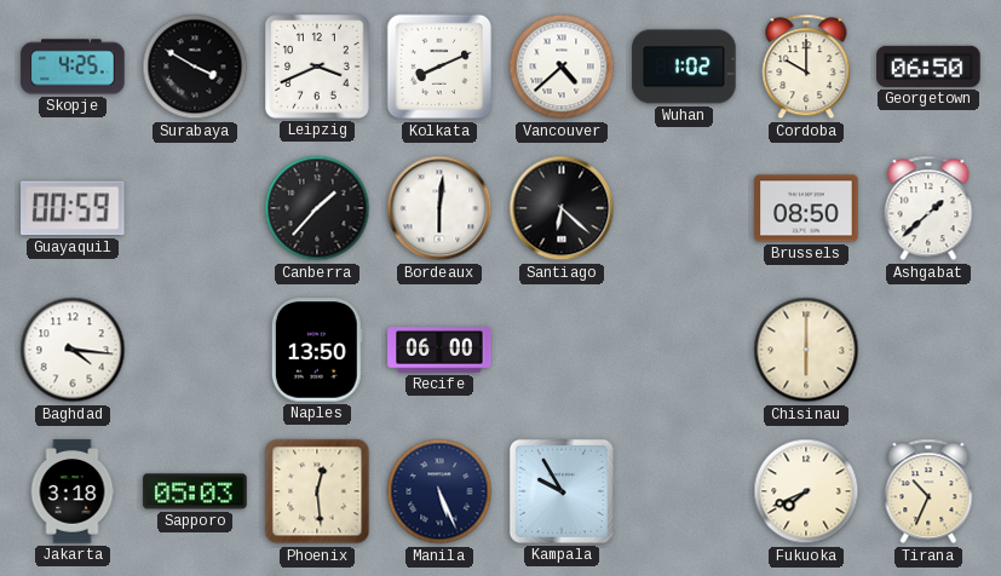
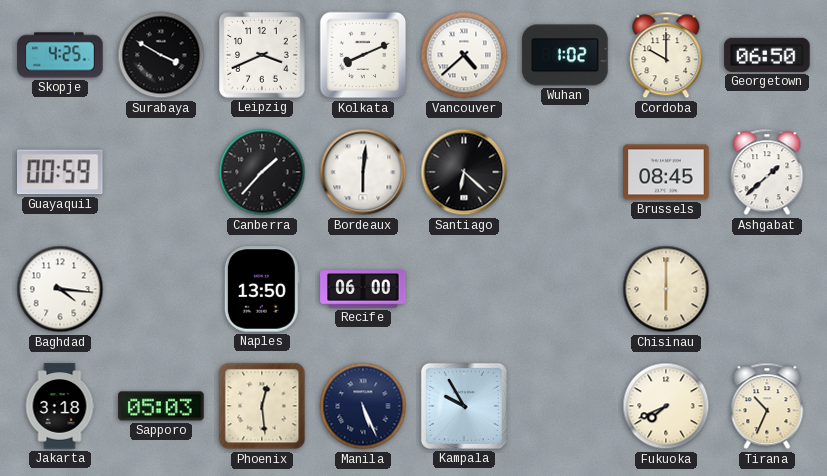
Brussels: 08:50 -> 08:45 (666, 172)
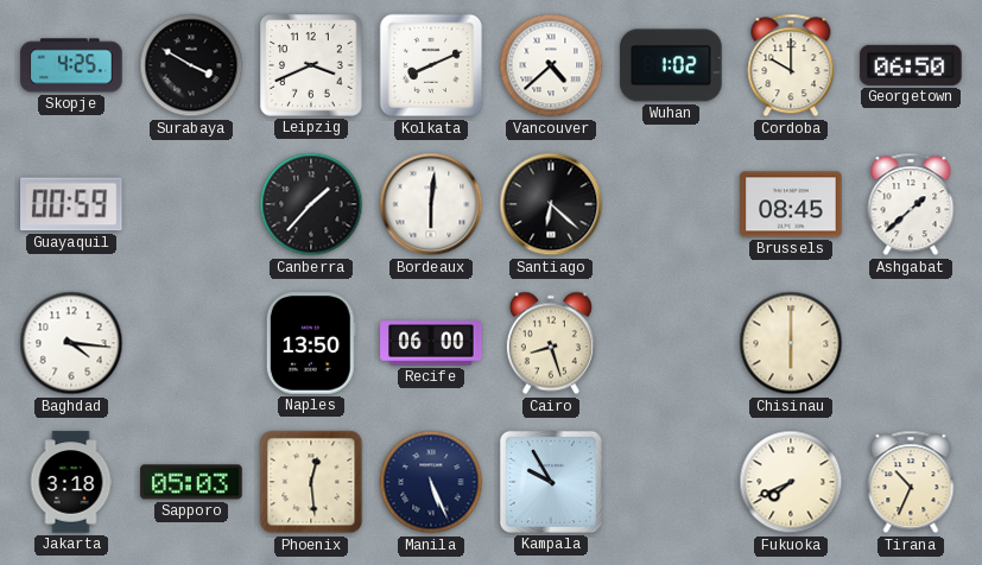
Cairo: none -> 8:27 (551, 343)
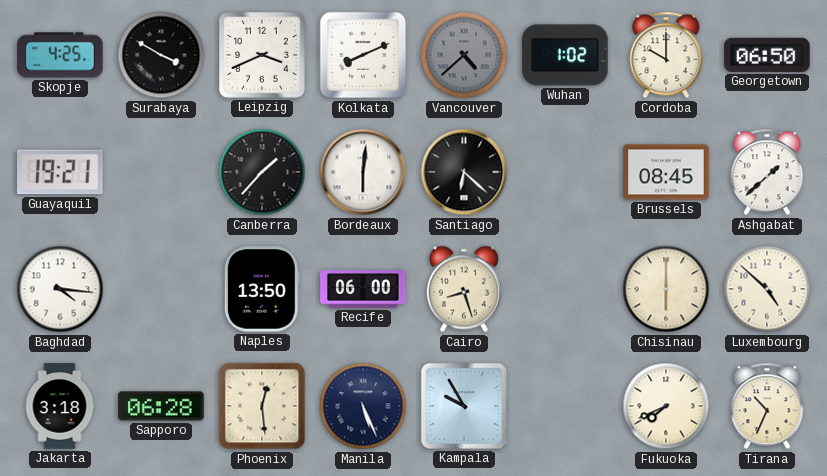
Vancouver dial: white -> grey (464, 55)
Guayaquil: 00:59 -> 19:21 (61, 172)
Luxembourg: none -> 4:52 (767, 289)
Sapporo: 05:03 -> 06:28 (161, 406)
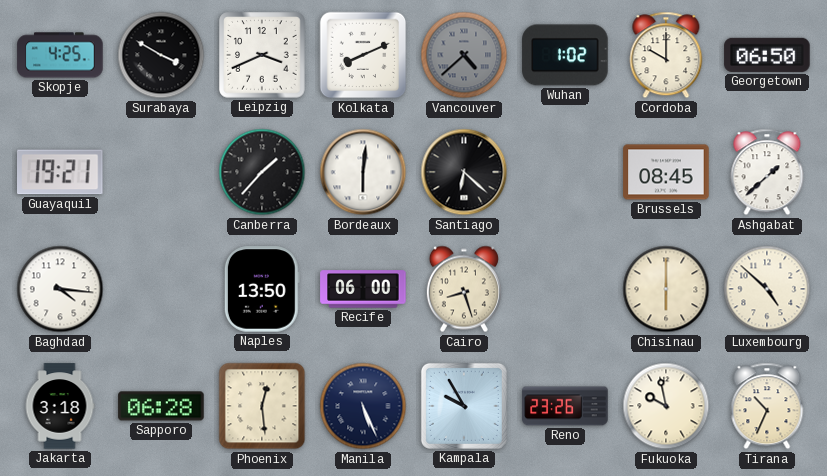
Reno: none -> 23:26 (565, 406)
Fukuoka: 7:41 -> 9:58 (666, 406)
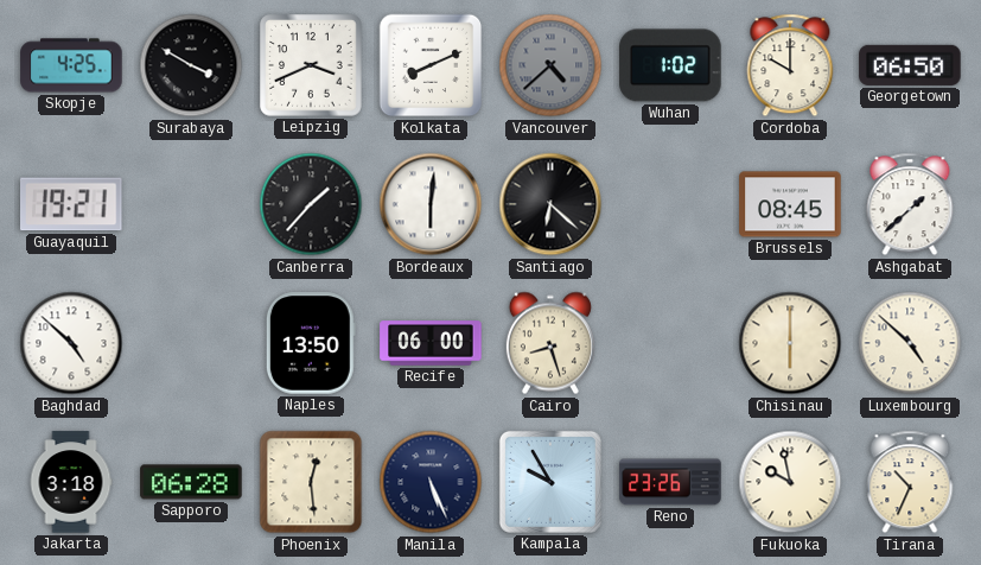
Baghdad: 4:16 -> 4:52 (71, 343)
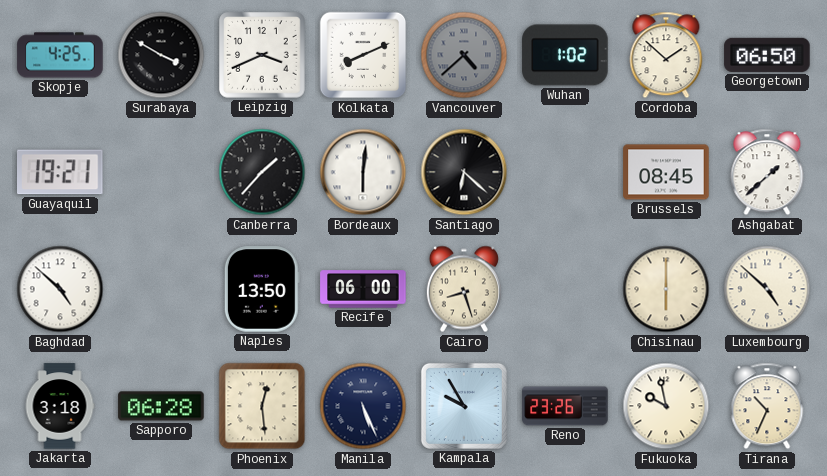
Cordoba: 10:00 -> 1:52 (666, 55)
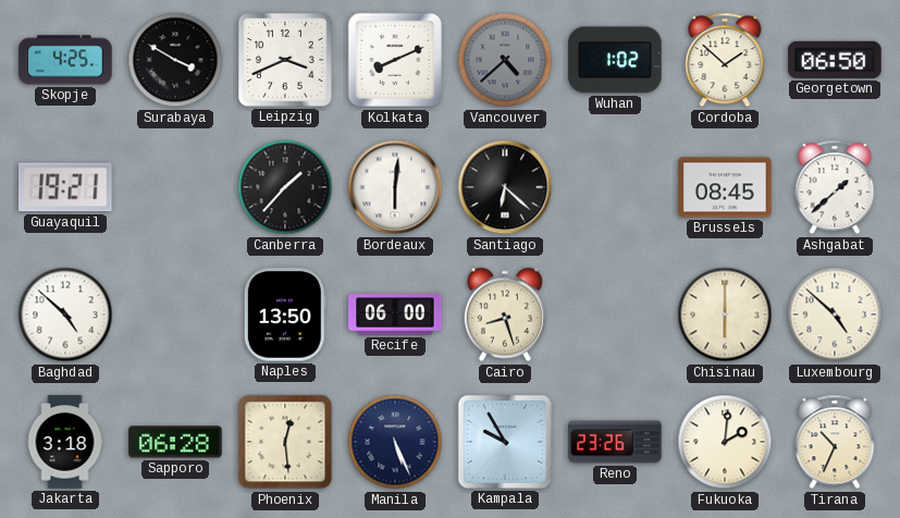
Fukuoka: 9:58 -> 2:01 (725, 442)
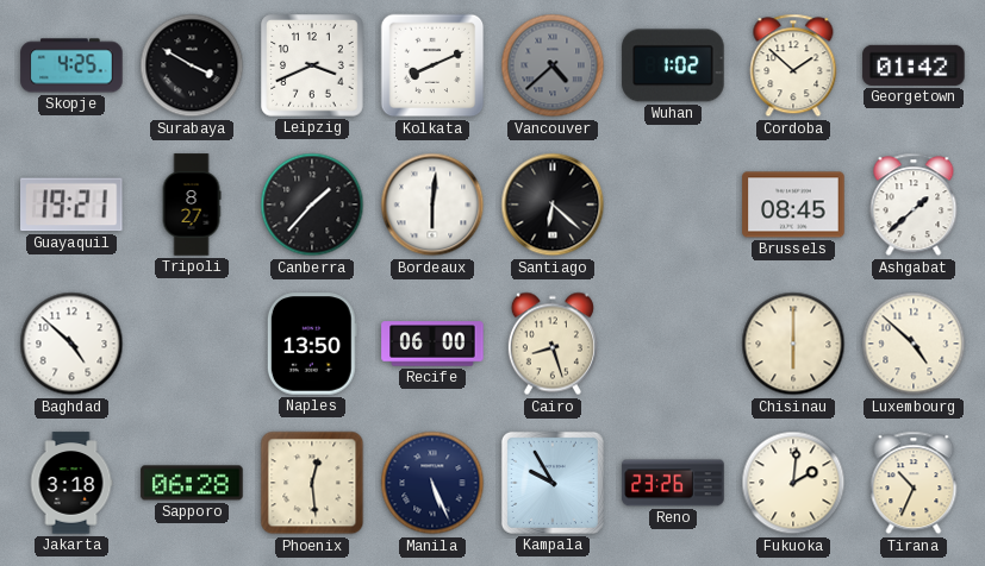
Georgetown: 06:50 -> 01:42 (914, 65)
Tripoli: none -> 8:27 (192, 205)
